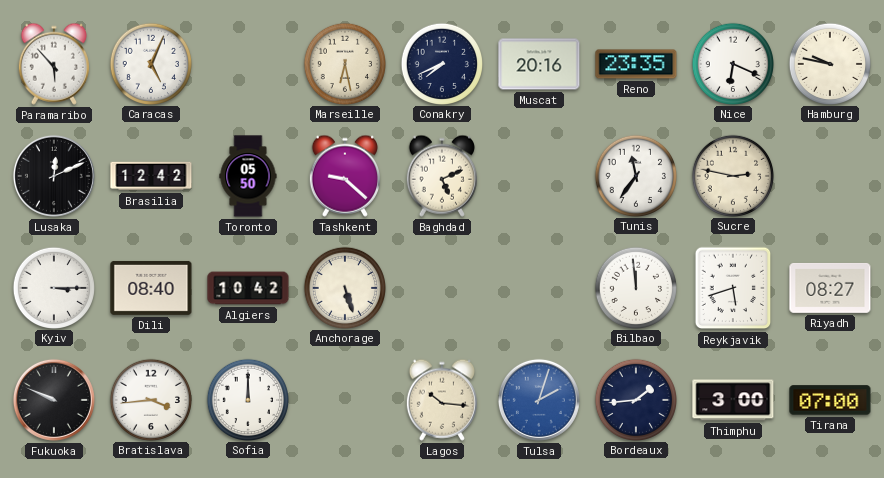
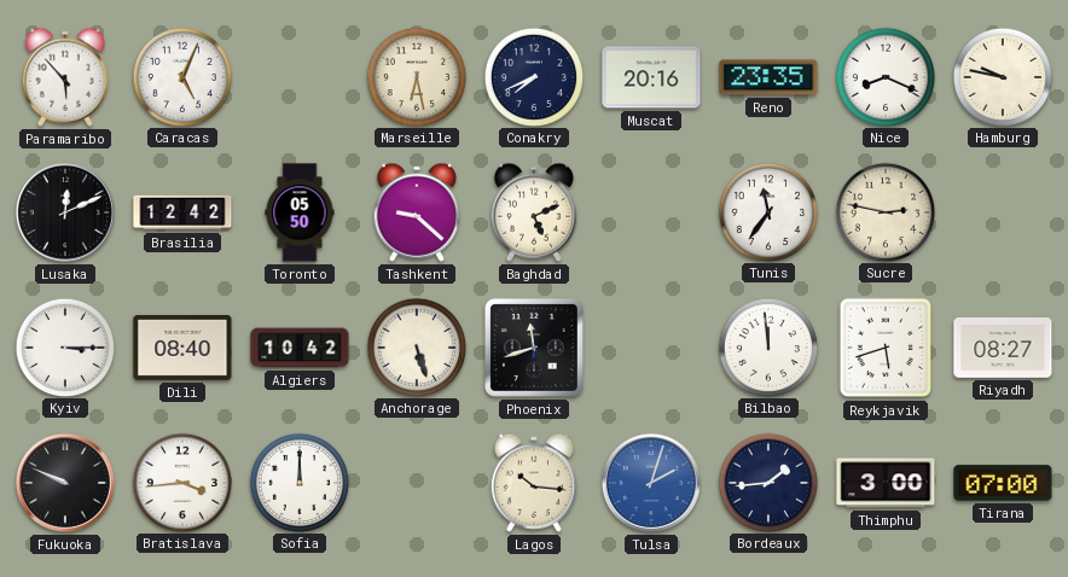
Nice: 6:19 -> 8:19 (884, 76)
Phoenix: none -> 11:42 (534, 348)
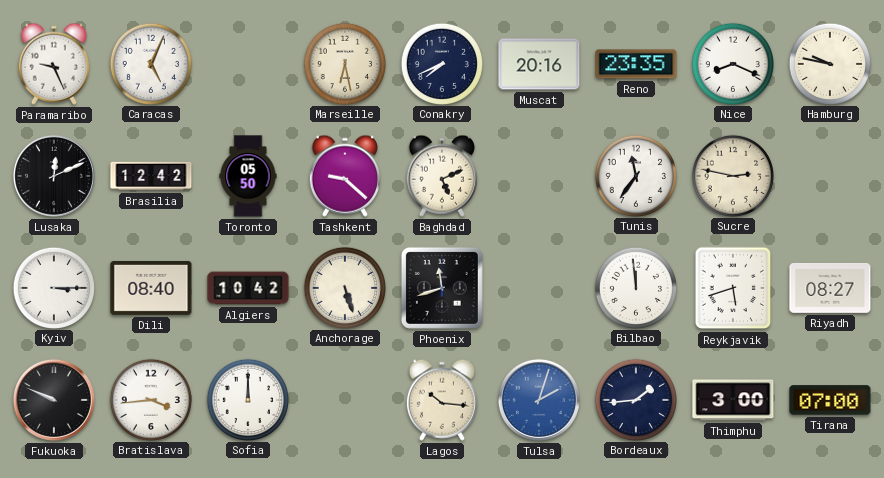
Paramaribo: 5:53 -> 9:26 (54, 64)
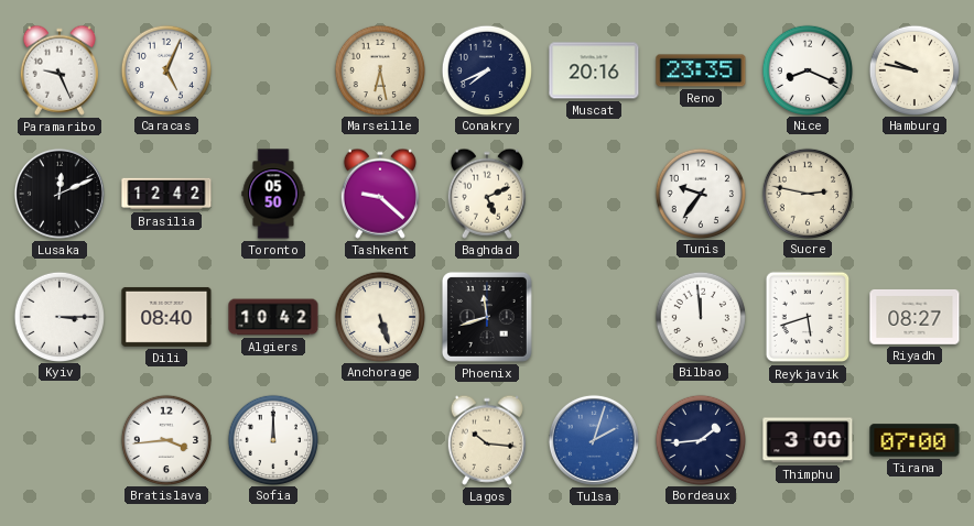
Tunis: 11:36 -> 9:36 (700, 193)
Fukuoka: 9:49 -> none (54, 400)
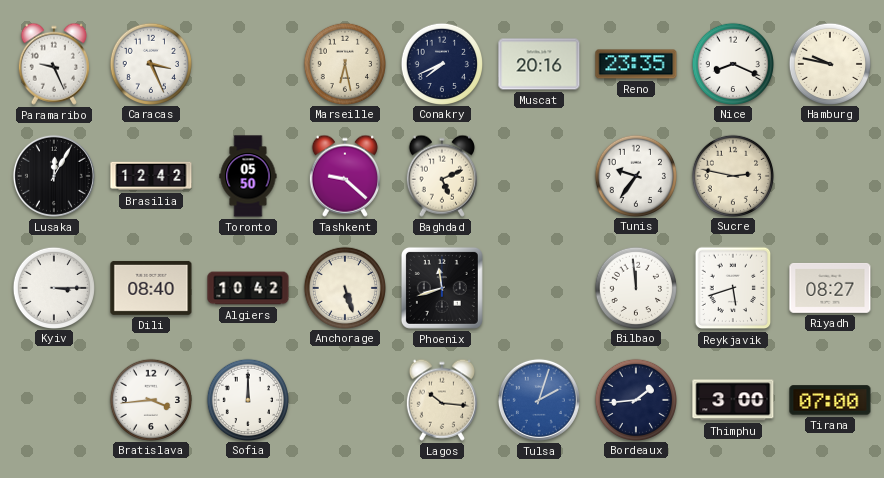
Caracas: 5:04 -> 3:26 (150, 63)
Lusaka: 12:11 -> 12:05 (54, 176)
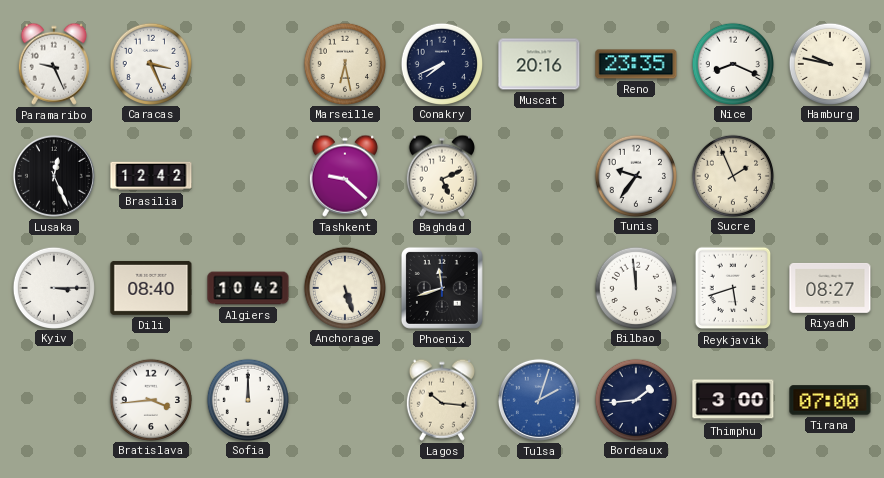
Lusaka: 12:05 -> 12:26 (54, 176)
Toronto: 05:50 -> none (248, 176)
Sucre: 2:47 -> 1:56 (732, 175)
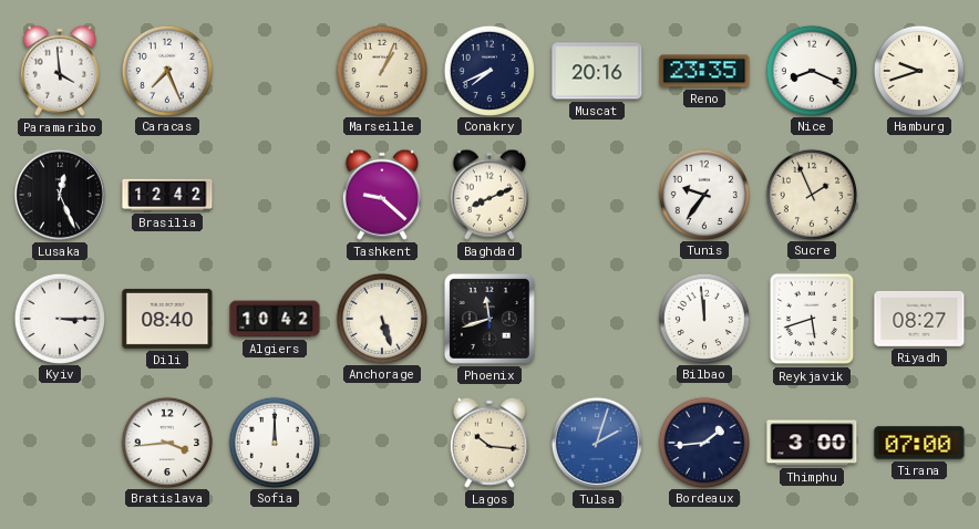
Paramaribo: 9:26 -> 3:59 (60, 71)
Caracas: 3:26 -> 7:26 (166, 70)
Marseille: 6:28 -> 1:04 (381, 70)
Hamburg: 9:47 -> 9:42 (918, 70)
Baghdad: 5:11 -> 8:11 (489, 195)
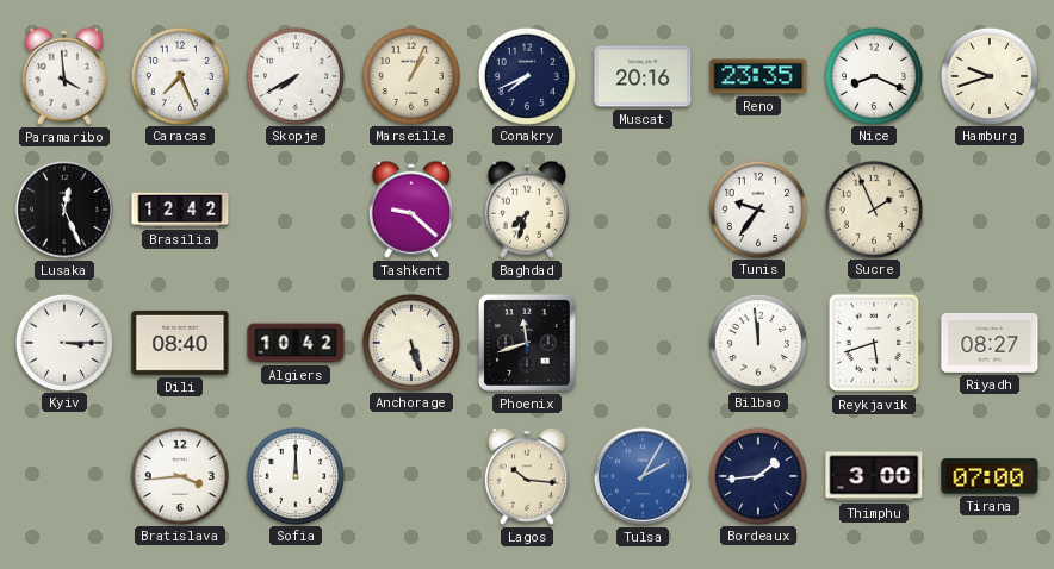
Skopje: none -> 7:40 (294, 75)
Baghdad: 8:11 -> 7:33 (527, 210)
Tulsa: 2:03 -> 2:05 (643, 476)
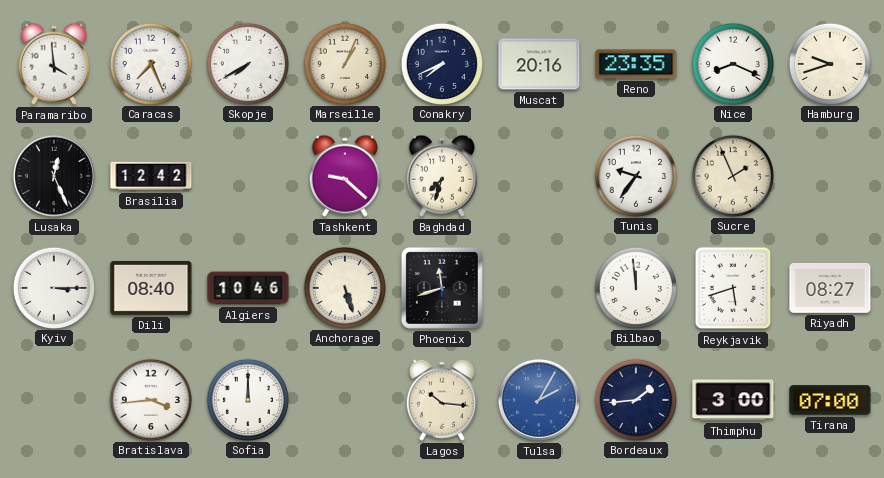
Algiers: 10:42 -> 10:46 (248, 288)
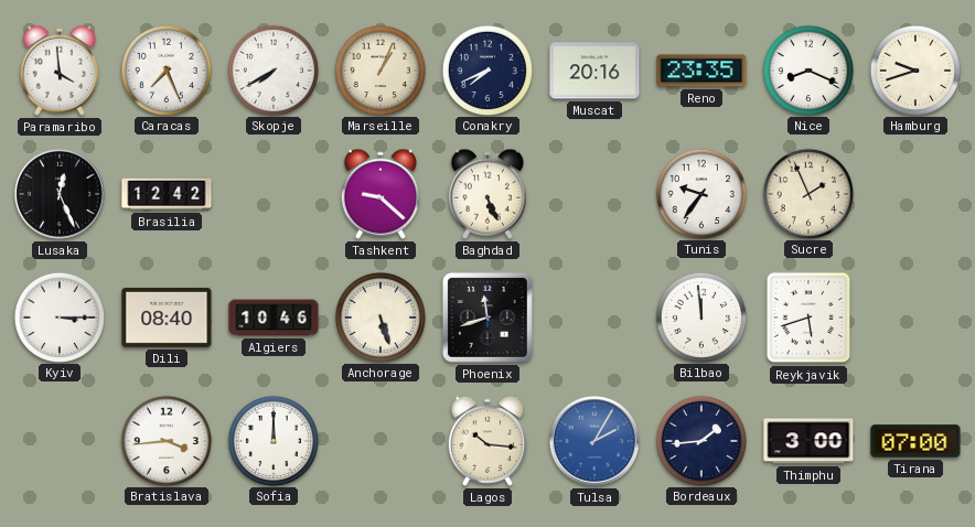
Baghdad: 7:33 -> 5:26 (488, 194)
Riyadh: 08:27 -> none (830, 288)
